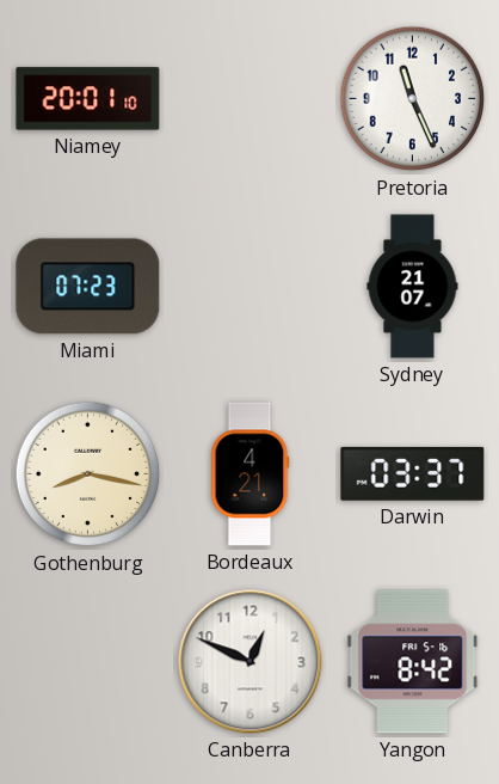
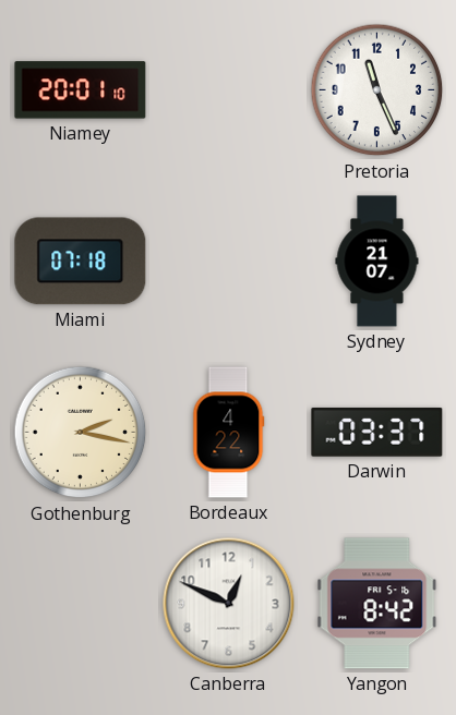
Miami: 07:23 -> 07:18 (81, 262)
Gothenburg: 8:17 -> 2:17 (81, 433)
Bordeaux: 4:21 -> 4:22 (229, 433)
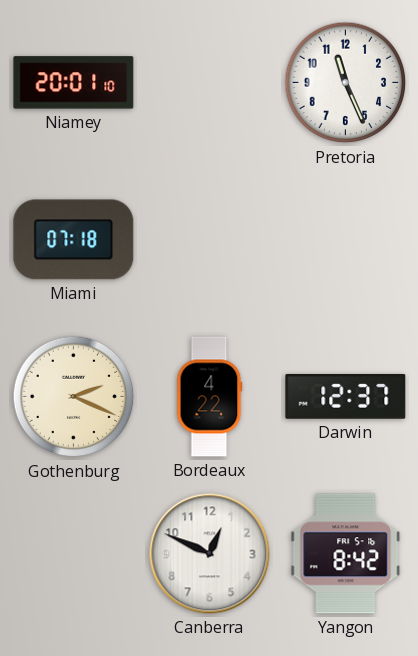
Sydney: 21:07 -> none (377, 262)
Gothenburg: 2:17 -> 2:19 (74, 397)
Darwin: 03:37 -> 12:37 (346, 396)
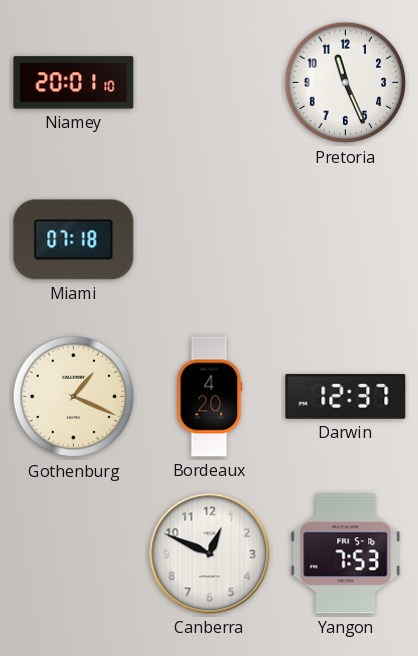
Gothenburg: 2:19 -> 1:19 (74, 397)
Bordeaux: 4:22 -> 4:20 (210, 397)
Yangon: 8:42 -> 7:53 (346, 554)
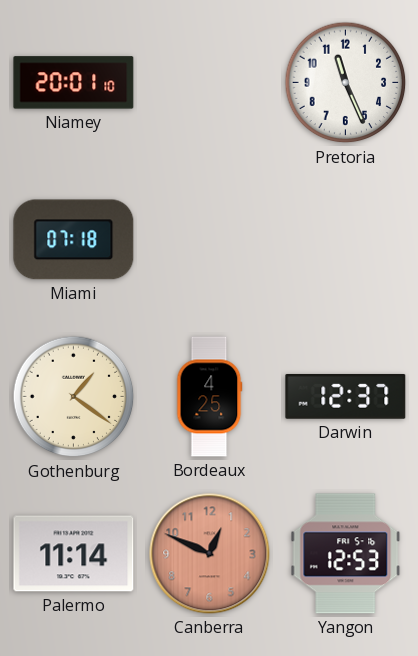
Gothenburg: 1:19 -> 1:21 (74, 397)
Bordeaux: 4:20 -> 4:25 (210, 397)
Palermo: none -> 11:14 (74, 554)
Canberra dial: white -> salmon (210, 554)
Yangon: 7:53 -> 12:53 (346, 554)
